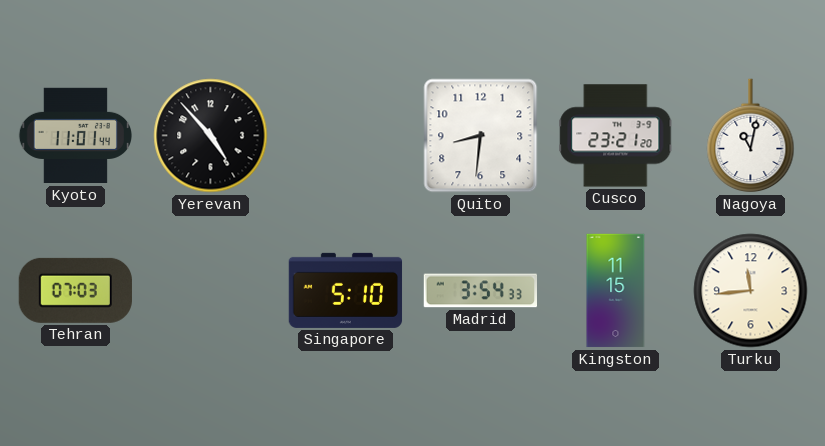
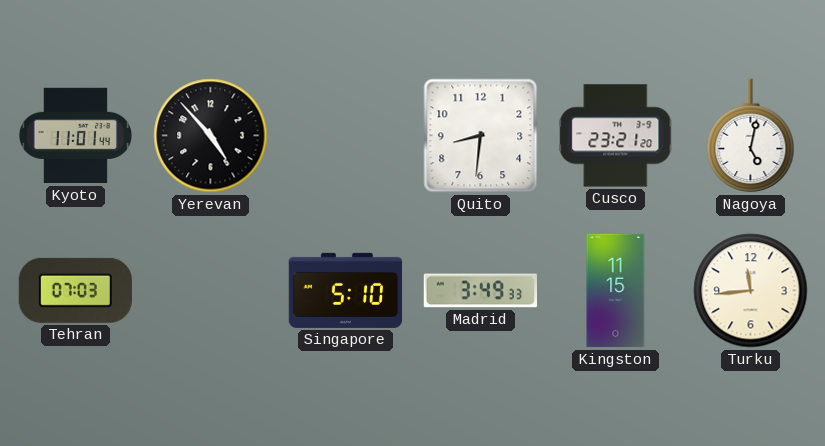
Nagoya: 11:02 -> 5:02 (751, 136)
Madrid: 3:54 -> 3:49 (480, 291)
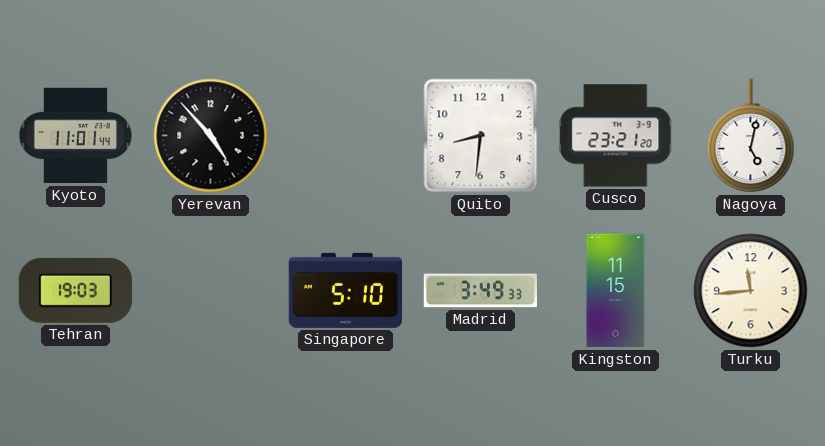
Tehran: 07:03 -> 19:03 (75, 290)
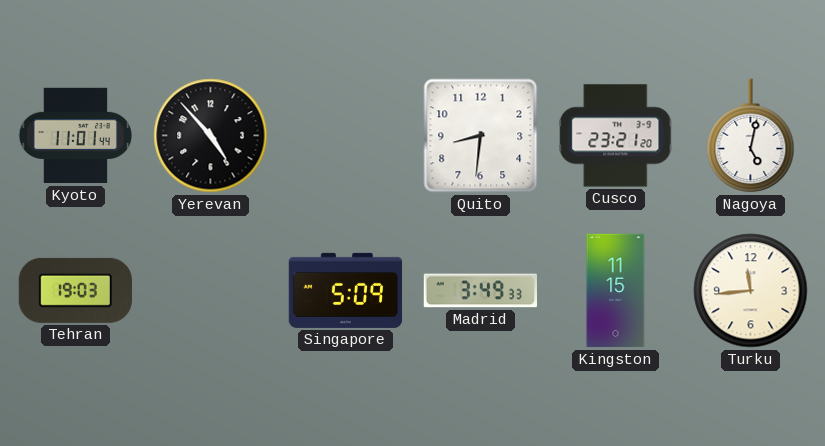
Singapore: 5:10 -> 5:09 (346, 290)
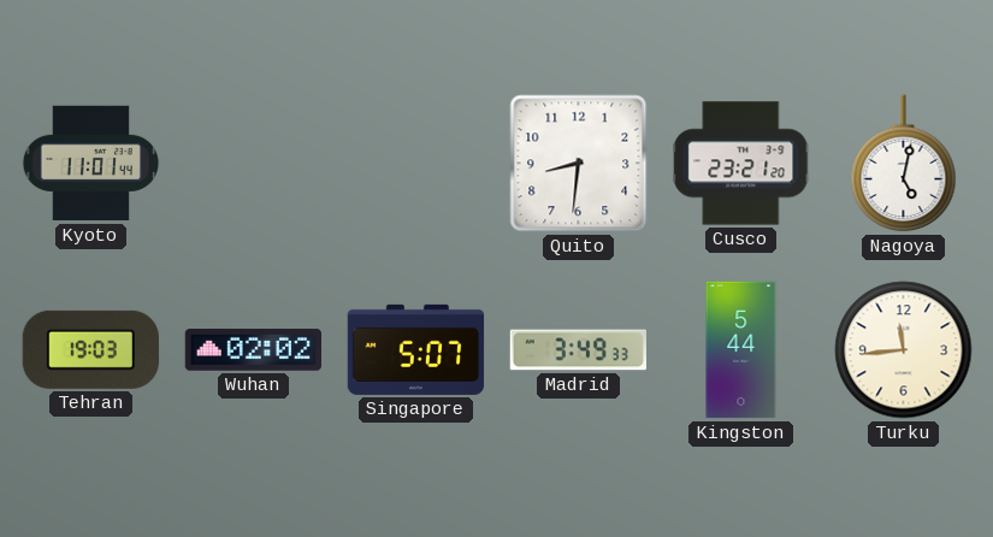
Yerevan: 4:53 -> none (211, 136)
Wuhan: none -> 02:02 (253, 350)
Singapore: 5:09 -> 5:07 (416, 349)
Kingston: 11:15 -> 5:44 (741, 350)
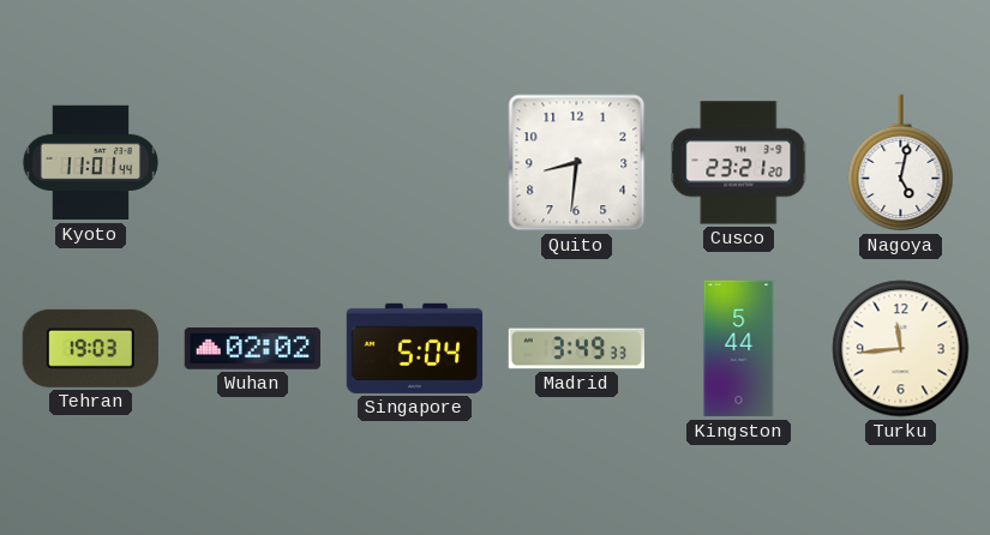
Singapore: 5:07 -> 5:04 (415, 348)
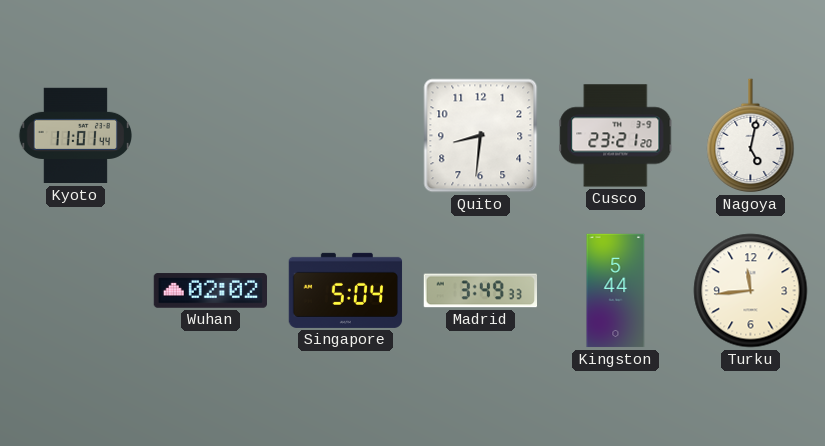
Tehran: 19:03 -> none (90, 348)
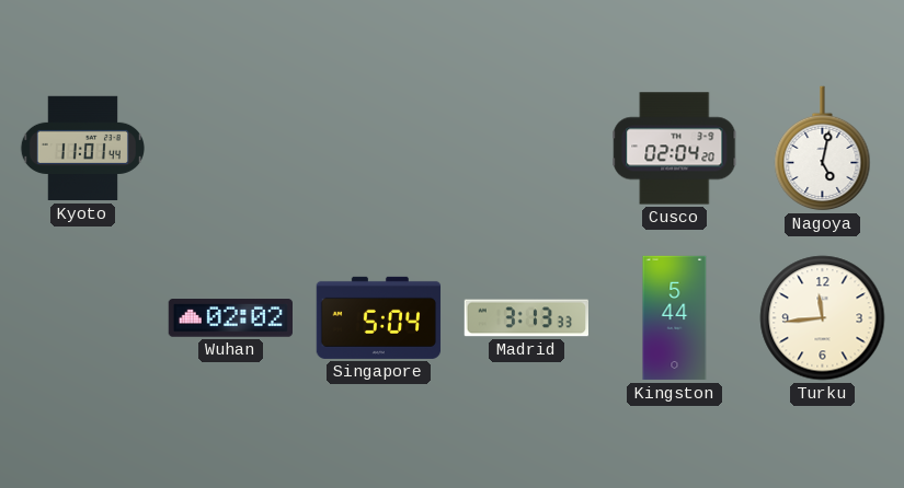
Quito: 8:31 -> none (481, 136)
Cusco: 23:21 -> 02:04 (675, 149)
Madrid: 3:49 -> 3:13 (526, 318)
